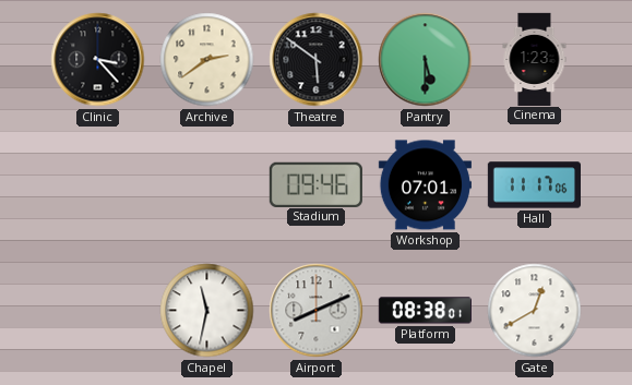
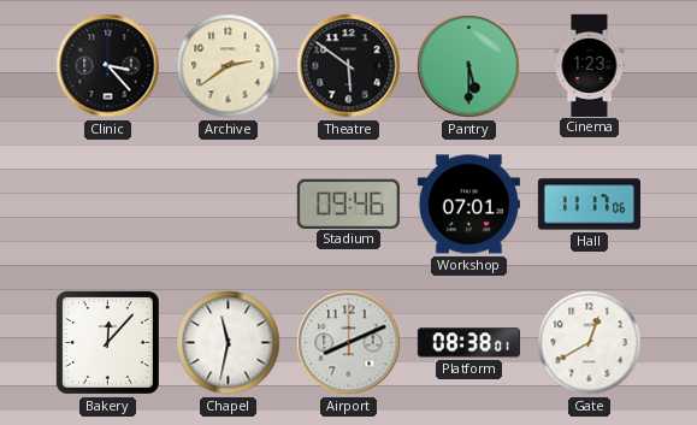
Bakery: none -> 12:07 (107, 342)
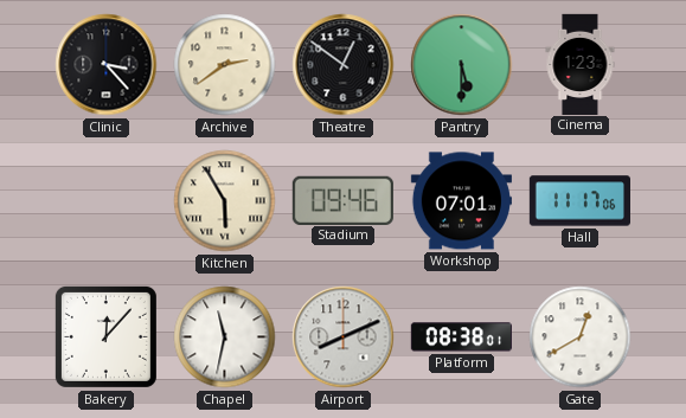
Theatre: 5:51 -> 12:51 (344, 65)
Kitchen: none -> 5:55 (225, 201)
